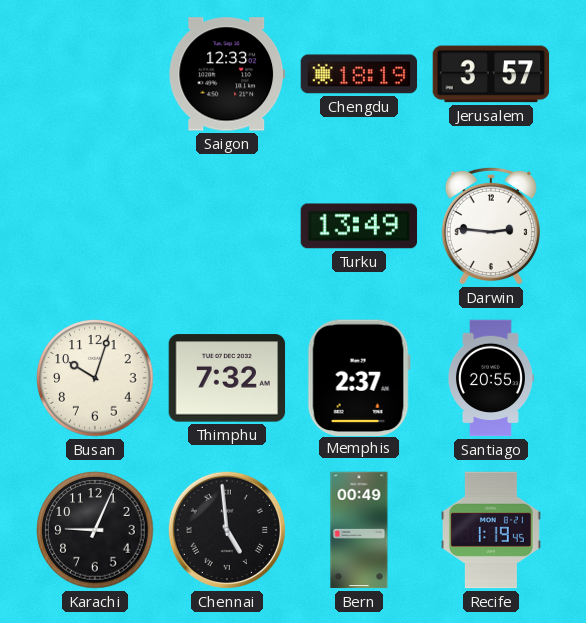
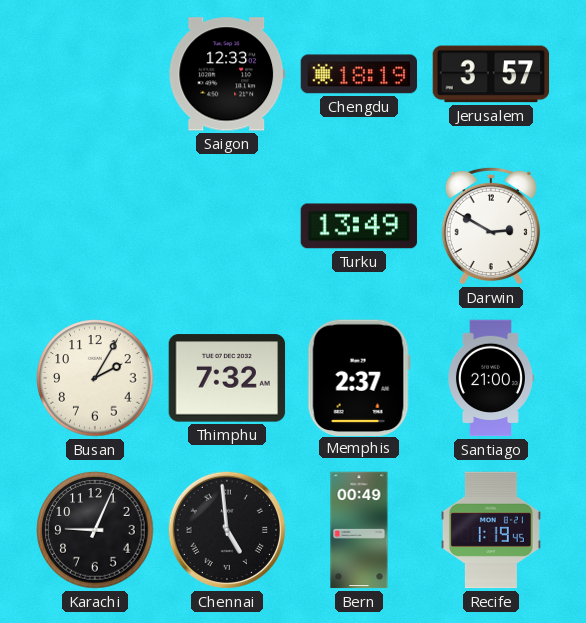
Darwin: 2:46 -> 2:50 (491, 226)
Busan: 10:03 -> 2:05 (95, 378)
Santiago: 20:55 -> 21:00 (491, 378)
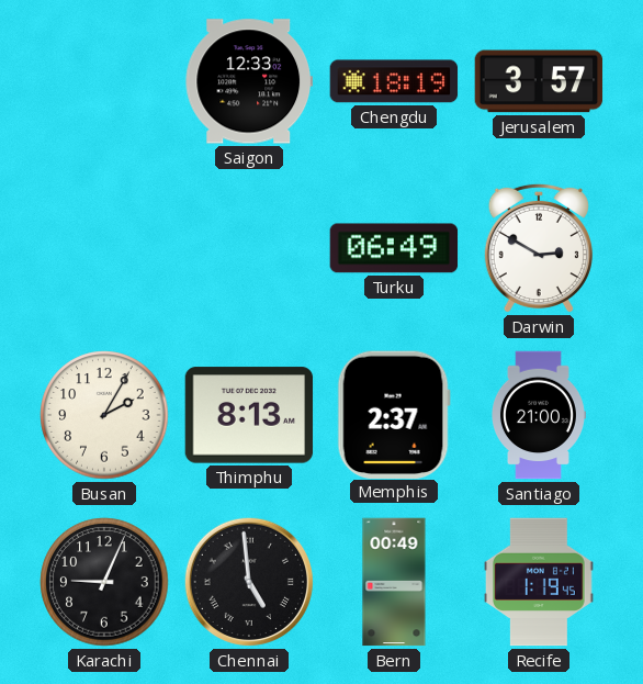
Turku: 13:49 -> 06:49 (394, 248)
Thimphu: 7:32 -> 8:13 (249, 415)
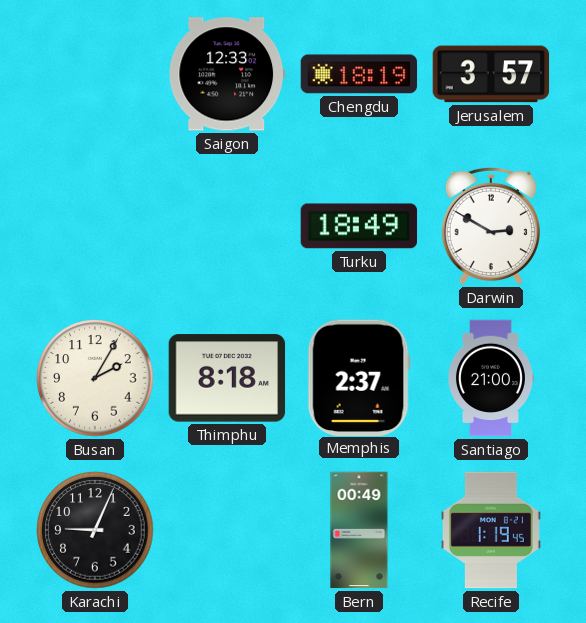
Turku: 06:49 -> 18:49 (359, 226)
Thimphu: 8:13 -> 8:18 (227, 378)
Chennai: 4:59 -> none (249, 582)
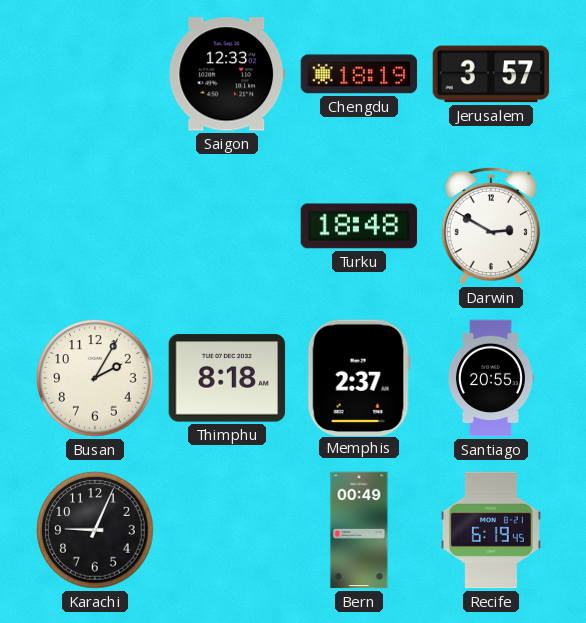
Turku: 18:49 -> 18:48 (359, 226)
Santiago: 21:00 -> 20:55 (491, 378)
Recife: 1:19 -> 6:19 (492, 530)
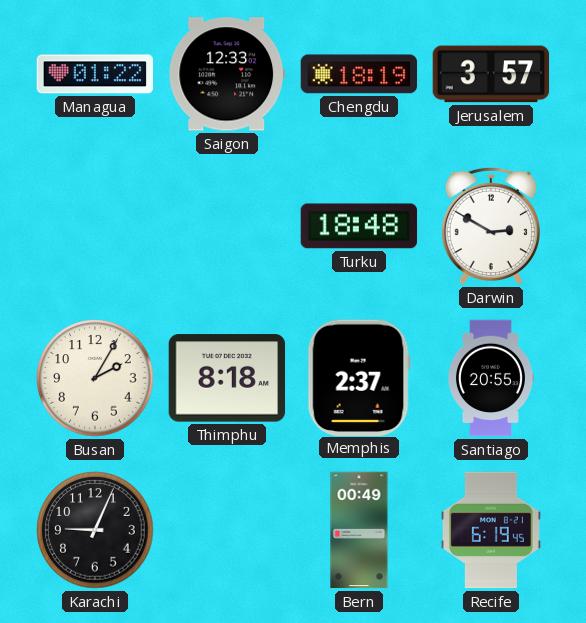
Managua: none -> 01:22 (95, 74)
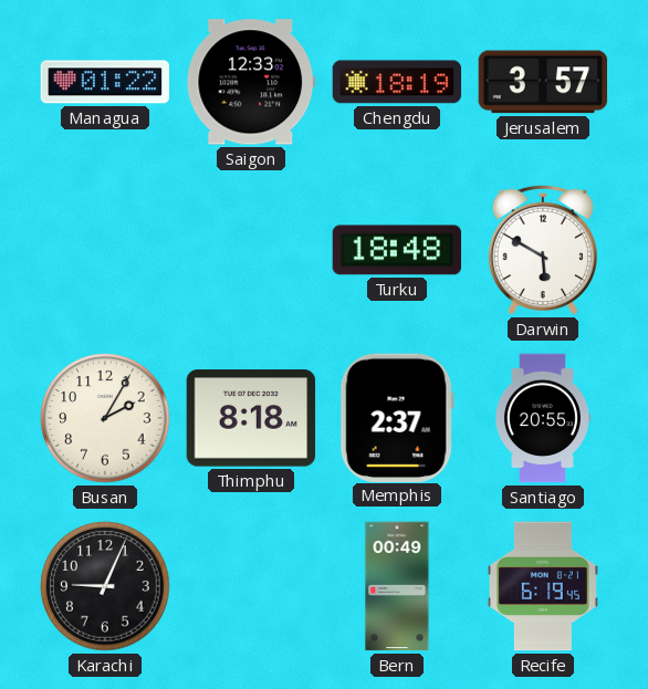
Darwin: 2:50 -> 5:50 (543, 250)
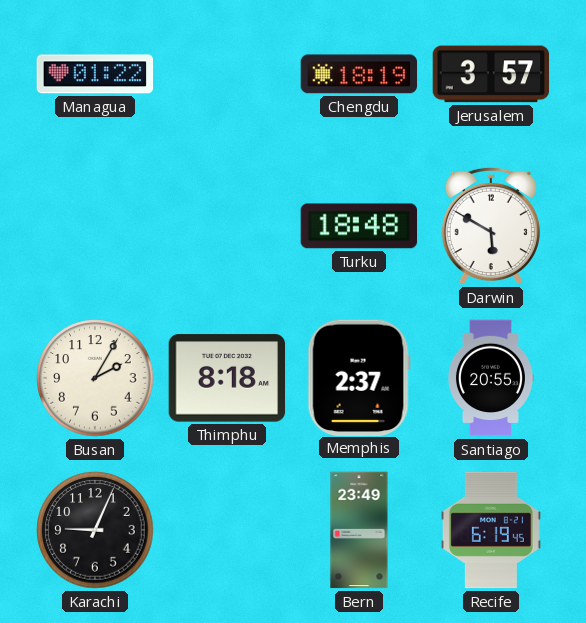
Saigon: 12:33 -> none (251, 82)
Bern: 00:49 -> 23:49 (359, 530)
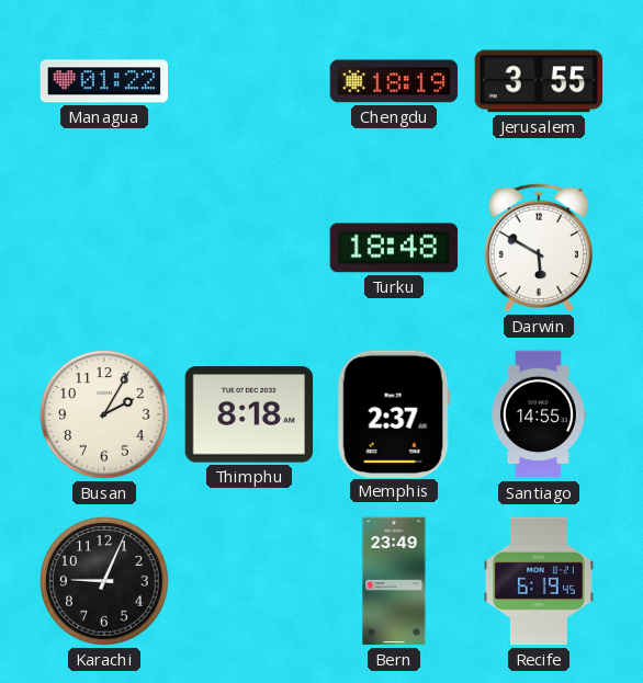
Jerusalem: 3:57 -> 3:55 (539, 81)
Santiago: 20:55 -> 14:55 (539, 414)
